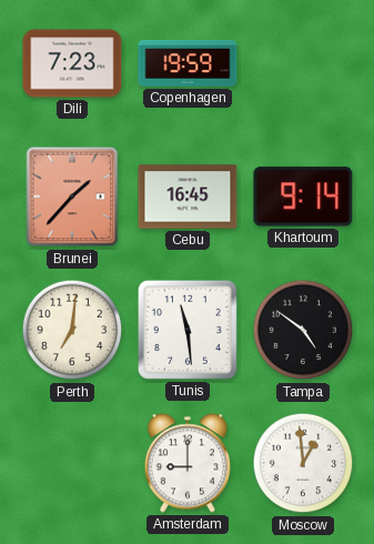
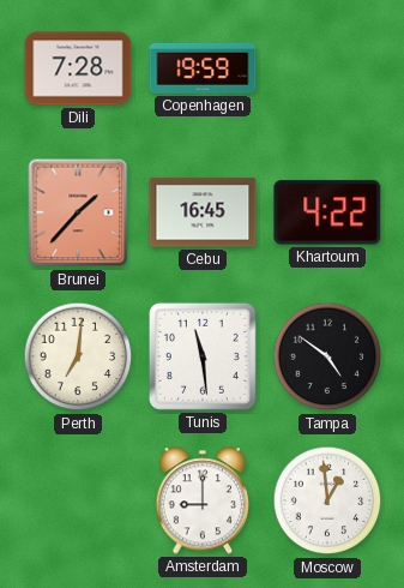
Dili: 7:23 -> 7:28 (78, 68)
Khartoum: 9:14 -> 4:22 (327, 212)
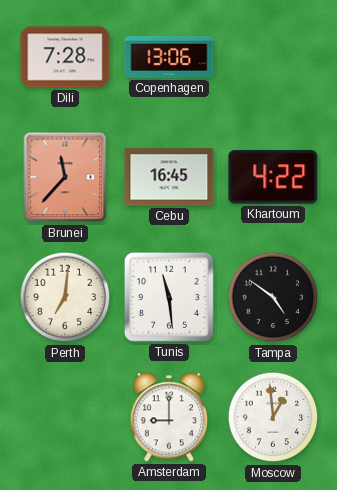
Copenhagen: 19:59 -> 13:06 (169, 57)
Brunei: 1:37 -> 11:37 (65, 177)
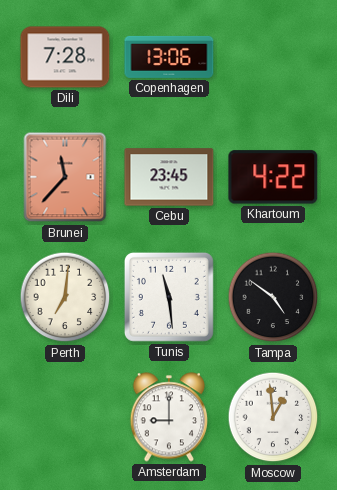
Cebu: 16:45 -> 23:45 (169, 177)
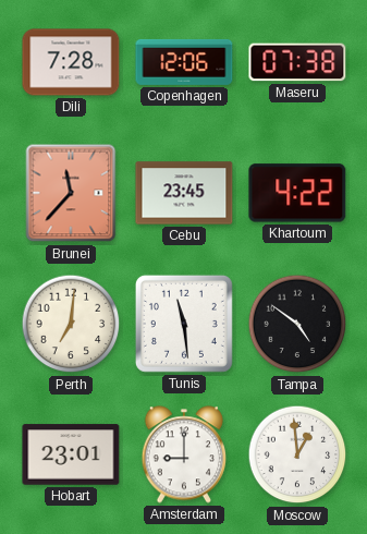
Copenhagen: 13:06 -> 12:06 (184, 62)
Maseru: none -> 07:38 (297, 62)
Hobart: none -> 23:01 (71, 454)
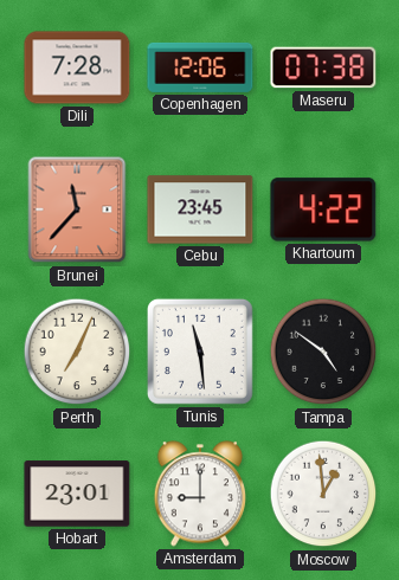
Perth: 7:01 -> 7:04 (77, 352)
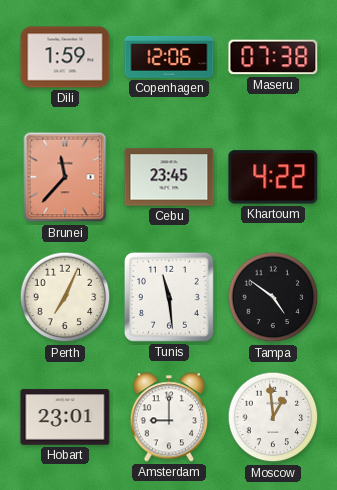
Dili: 7:28 -> 1:59 (65, 57)
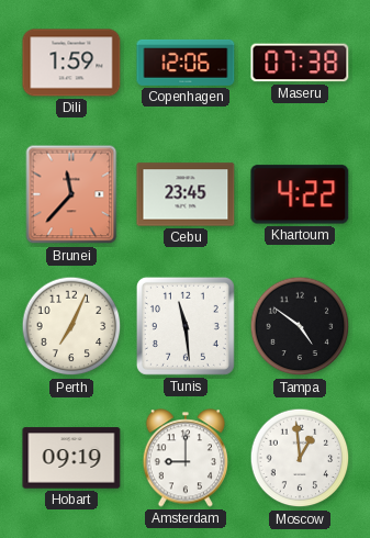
Hobart: 23:01 -> 09:19 (71, 458)
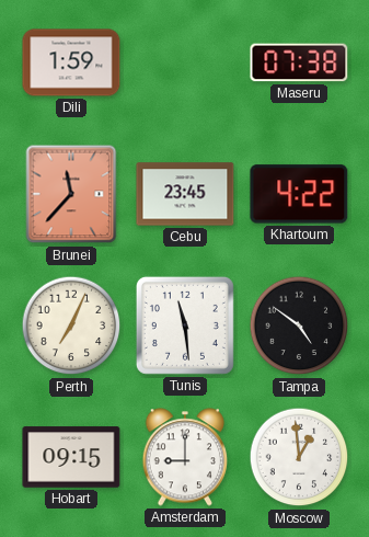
Copenhagen: 12:06 -> none (186, 63)
Hobart: 09:19 -> 09:15 (71, 457)
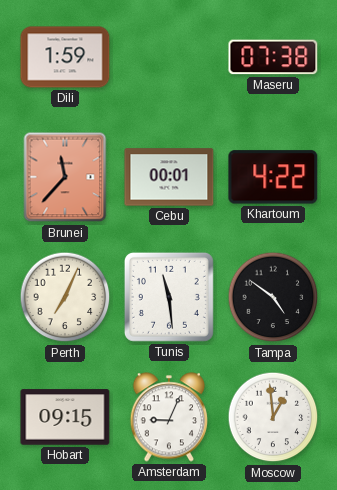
Cebu: 23:45 -> 00:01 (169, 177)
Amsterdam: 9:00 -> 9:04 (168, 417)
